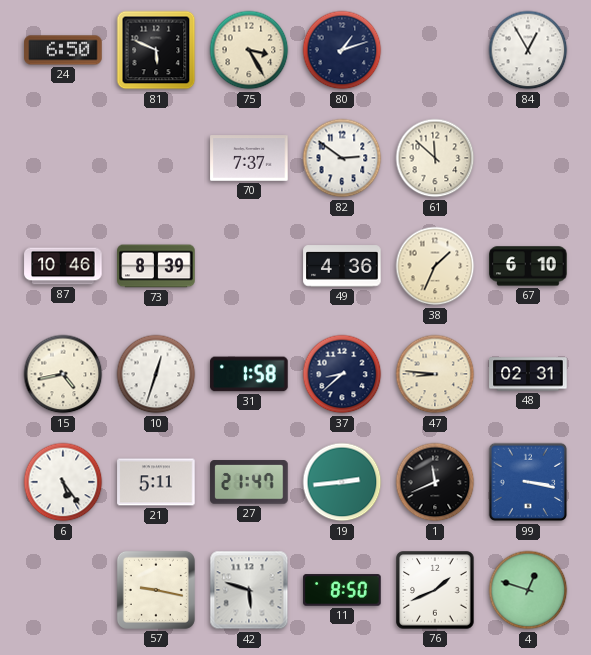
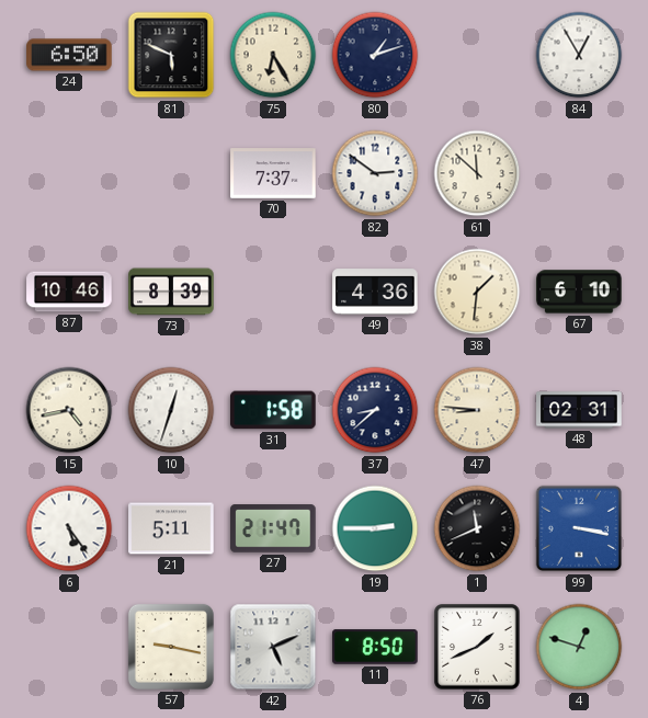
75: 3:25 -> 6:25 (273, 55)
38: 1:34 -> 1:31 (477, 292)
19: 2:44 -> 2:45 (375, 528)
42: 5:48 -> 5:11 (273, 647)
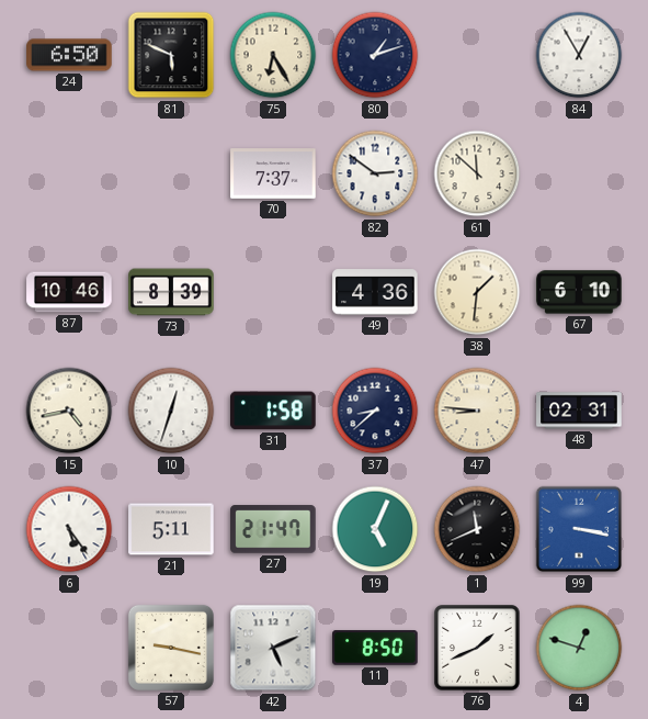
19: 2:45 -> 5:04 (375, 529)
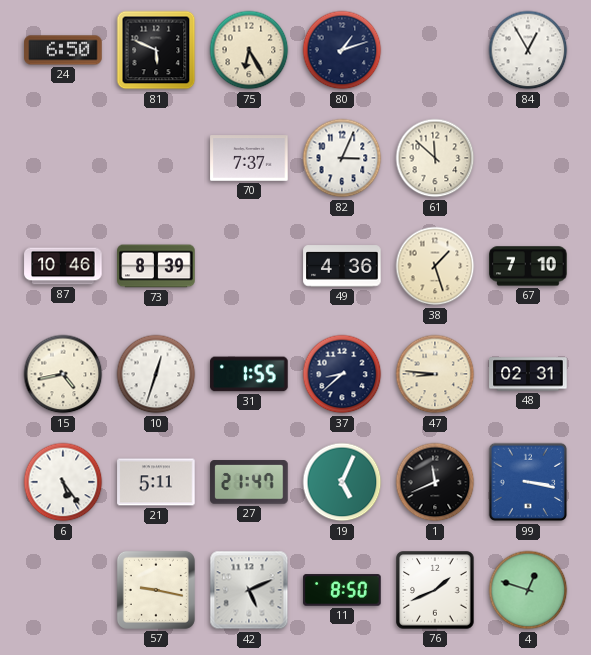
82: 2:51 -> 3:04 (342, 158)
38: 1:31 -> 1:27 (435, 266)
67: 6:10 -> 7:10 (528, 266)
31: 1:58 -> 1:55 (249, 374)
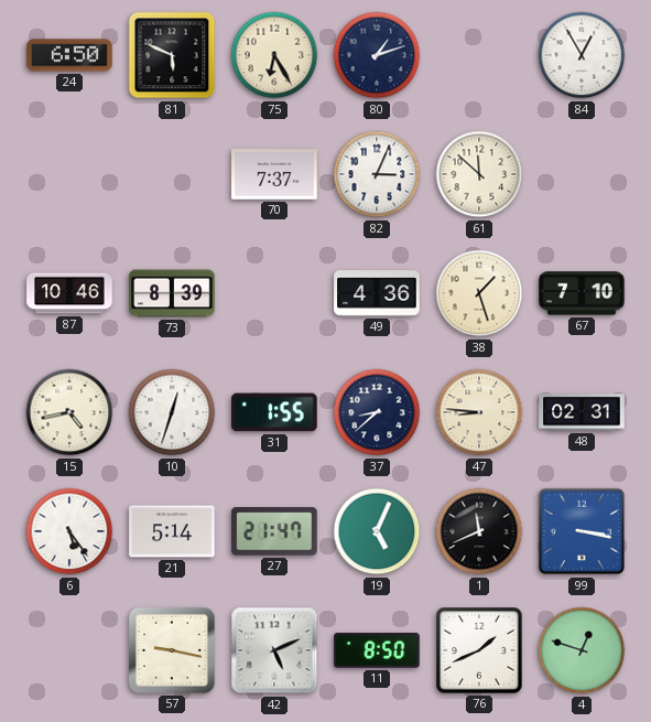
21: 5:11 -> 5:14 (172, 531)
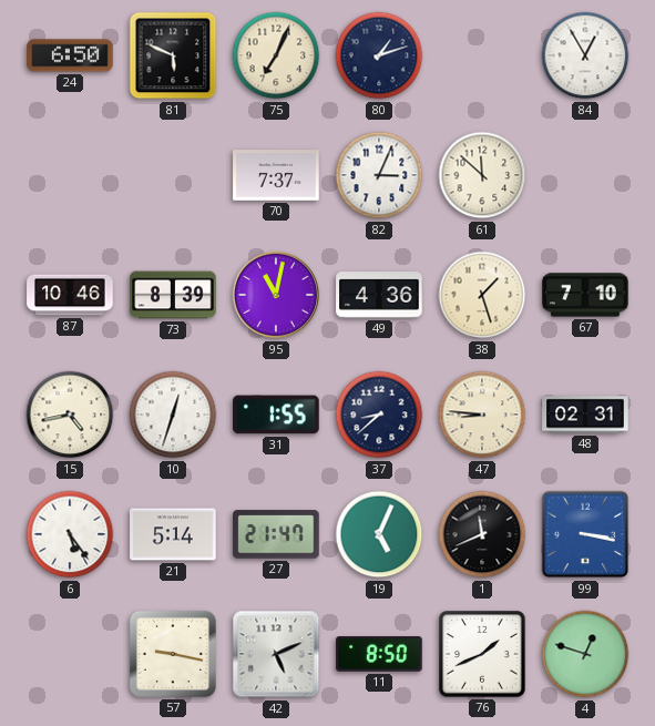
75: 6:25 -> 7:04 (276, 55)
95: none -> 11:02 (276, 295)
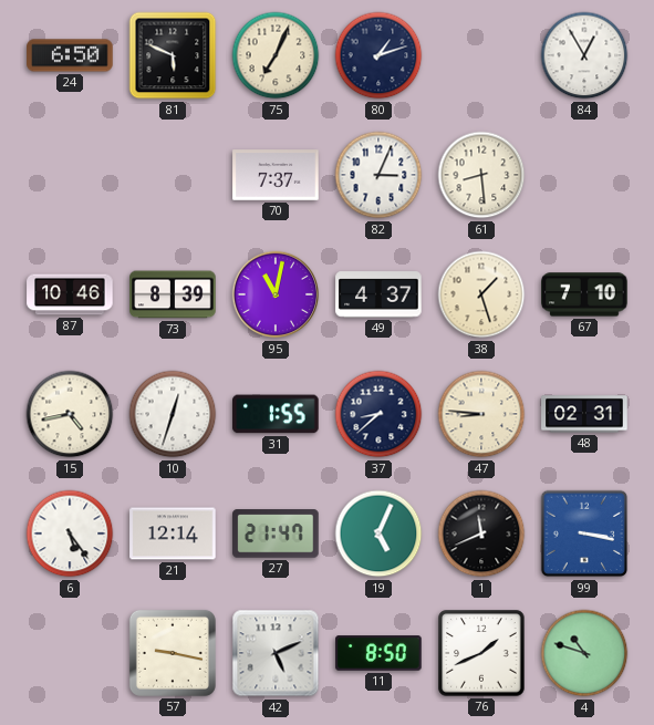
61: 11:52 -> 8:29 (481, 175)
49: 4:36 -> 4:37 (378, 294)
21: 5:14 -> 12:14 (173, 534)
4: 12:48 -> 10:48 (584, 653)
